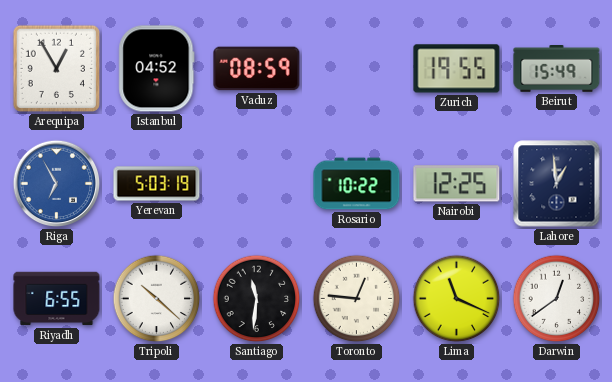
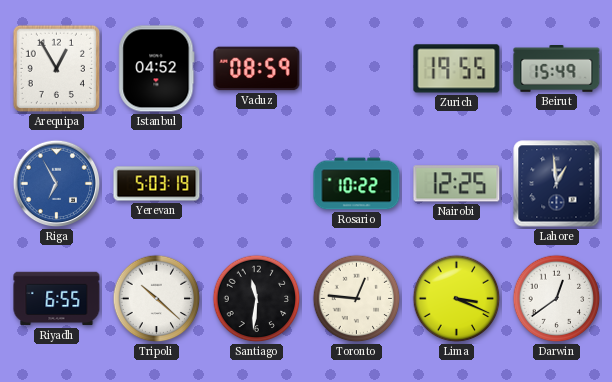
Lima: 11:19 -> 3:19 (457, 299)
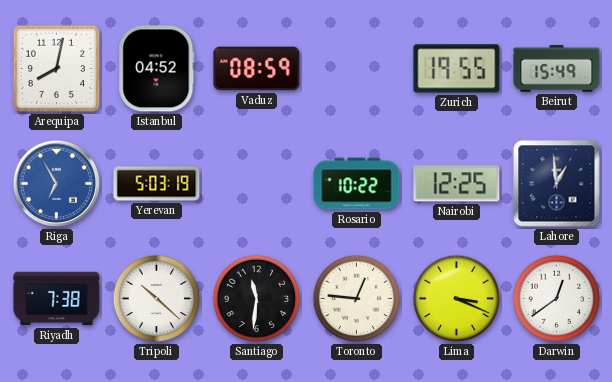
Arequipa: 12:55 -> 8:02 (56, 68)
Riyadh: 6:55 -> 7:38 (57, 299)
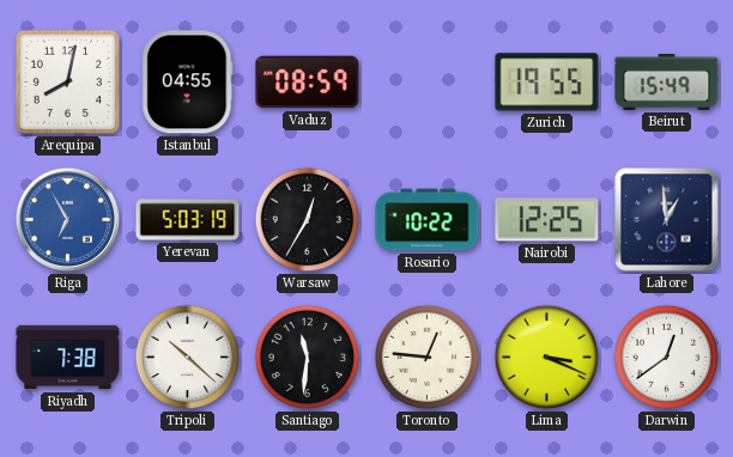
Istanbul: 04:52 -> 04:55 (188, 83)
Warsaw: none -> 12:35 (308, 220)
